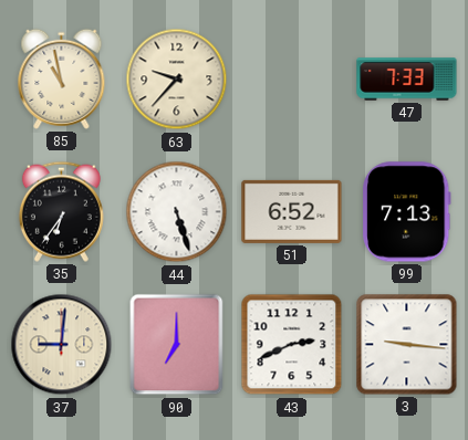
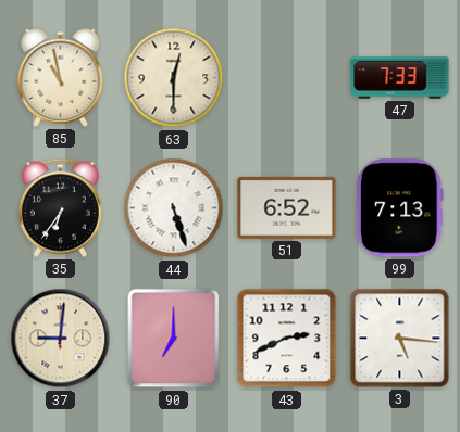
63: 9:37 -> 12:30 (174, 78)
3: 9:16 -> 5:16 (400, 339)
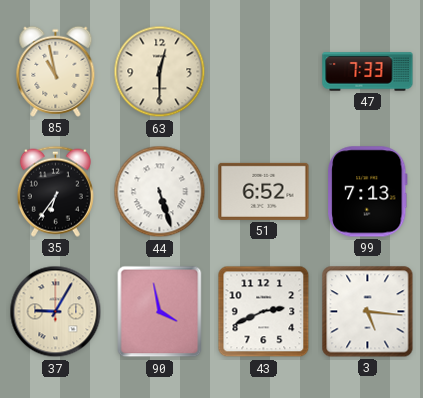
37: 9:01 -> 9:05 (56, 312)
90: 7:00 -> 3:58 (160, 312)
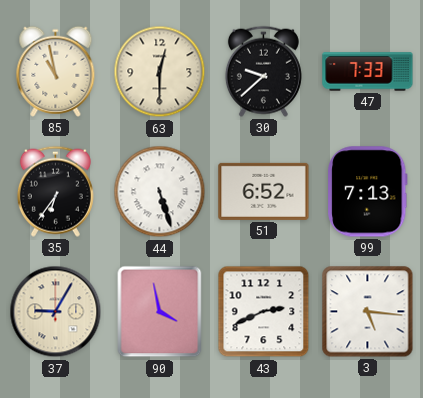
30: none -> 9:38 (263, 71)
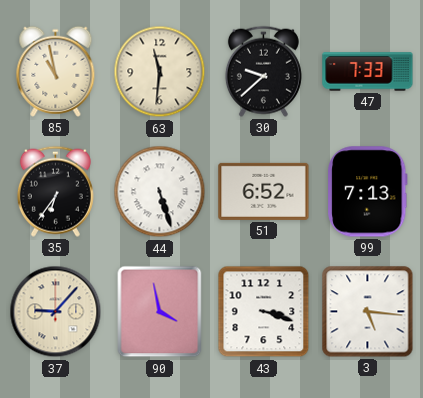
63: 12:30 -> 11:31 (160, 72)
37: 9:05 -> 9:07 (56, 312)
43: 2:41 -> 3:18 (264, 312)
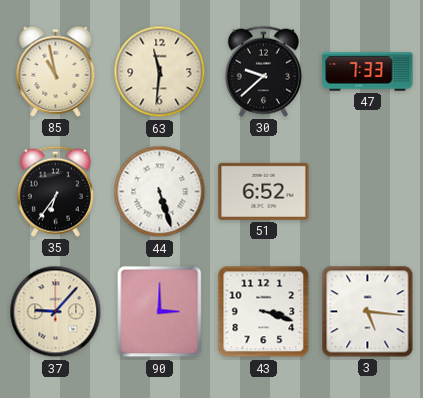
99: 7:13 -> none (368, 192)
90: 3:58 -> 3:00 (160, 312)
